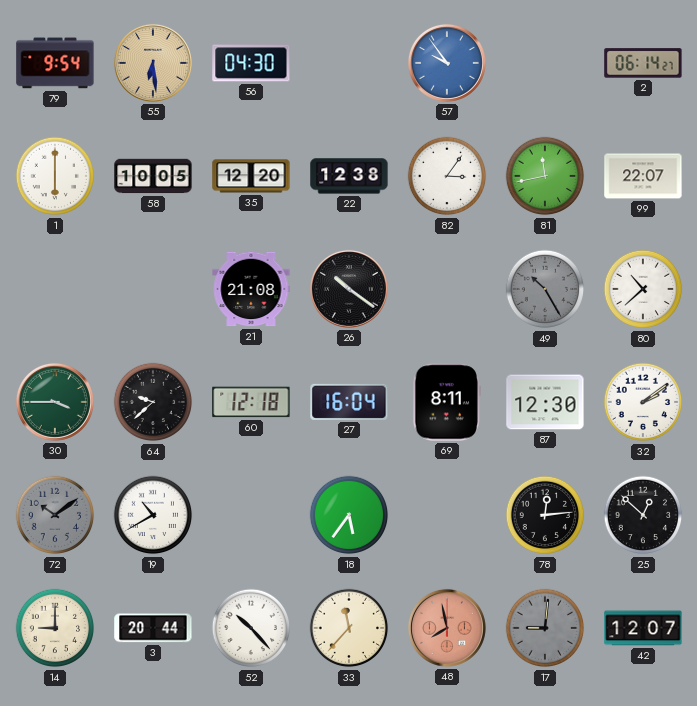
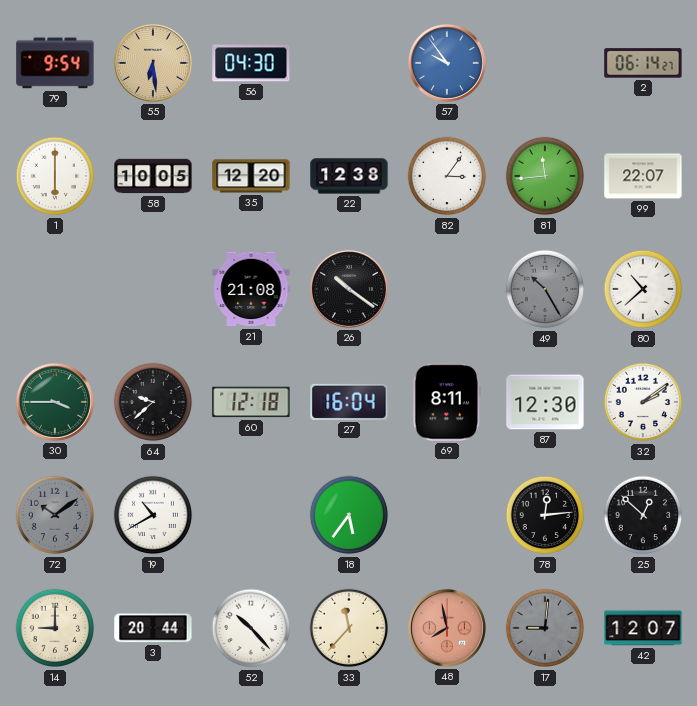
81: 11:43 -> 11:44 (545, 176)
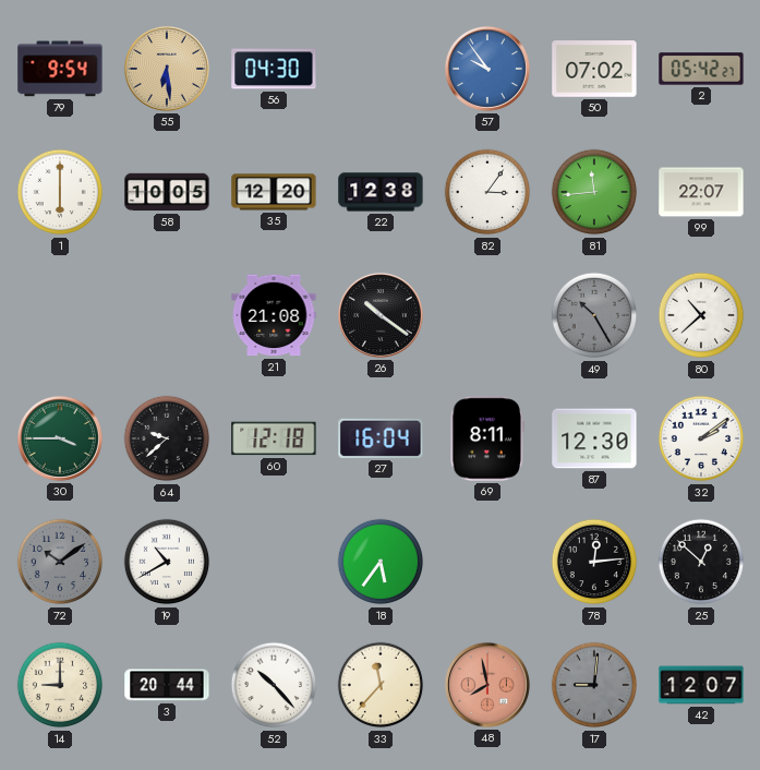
50: none -> 07:02 (594, 69)
2: 06:14 -> 05:42 (701, 69)
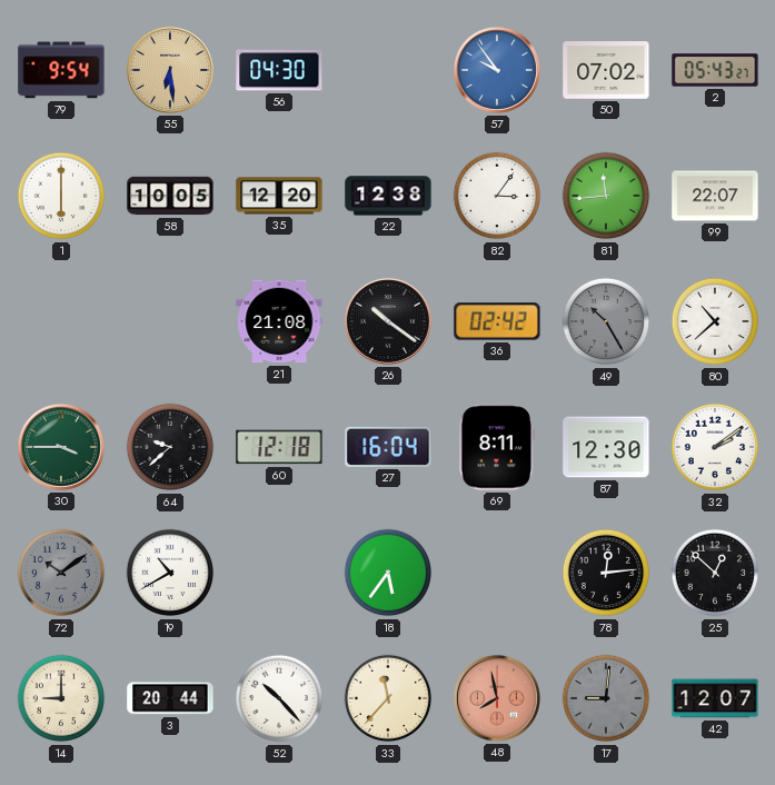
2: 05:42 -> 05:43 (715, 70)
36: none -> 02:42 (497, 321)
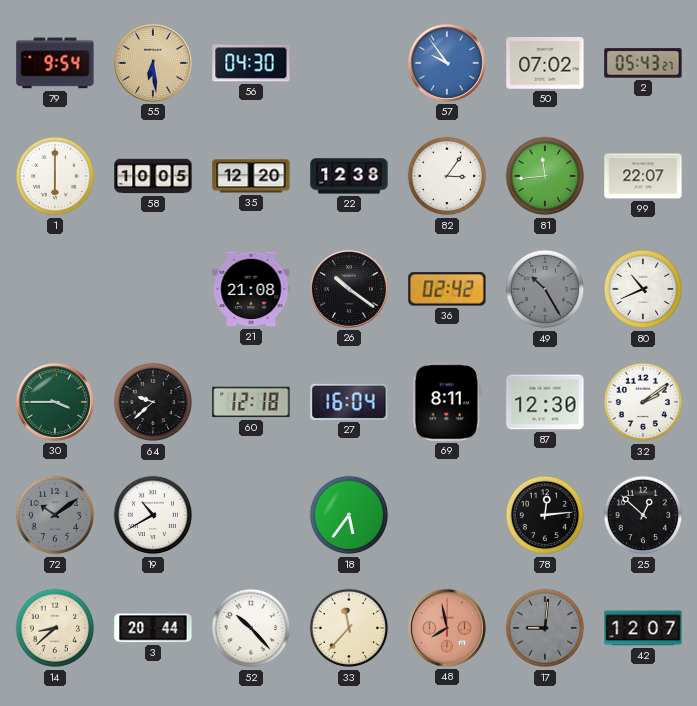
80: 10:38 -> 10:41 (643, 289)
14: 9:00 -> 8:38 (55, 628)
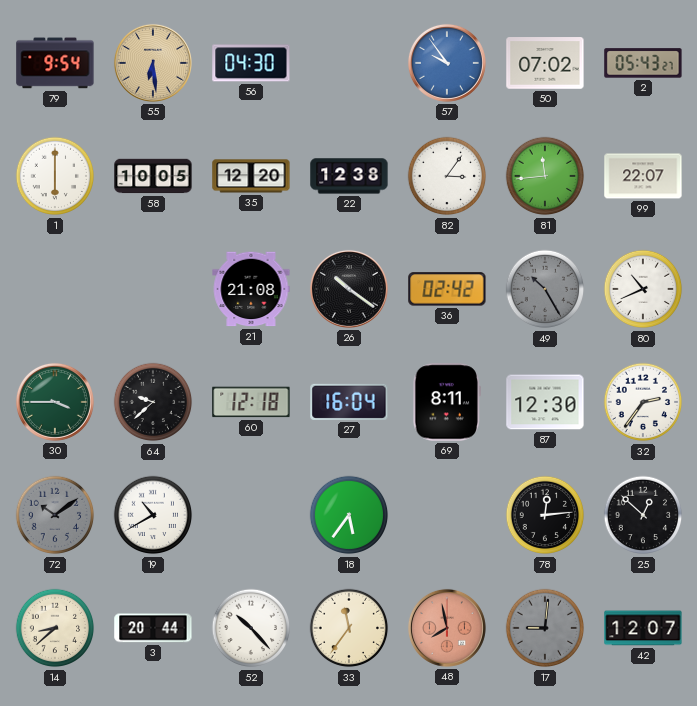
32: 2:09 -> 2:36 (643, 402)
33: 11:37 -> 11:36 (349, 628)
